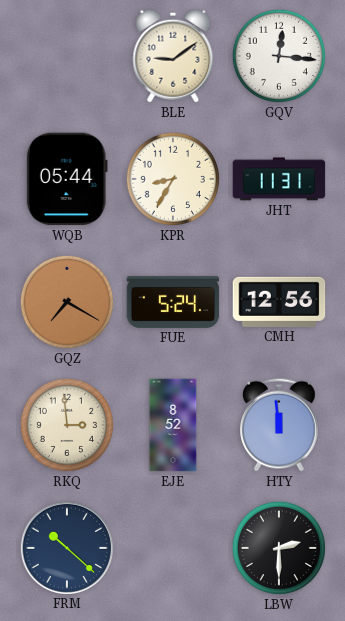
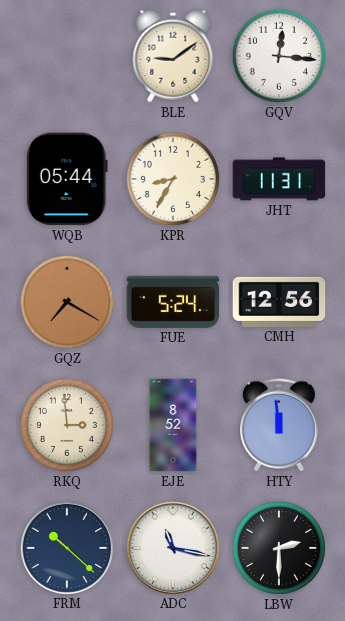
ADC: none -> 11:17 (172, 547)
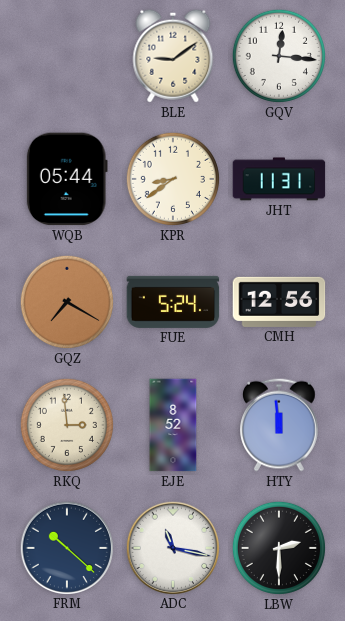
KPR: 8:35 -> 8:39 (173, 179)
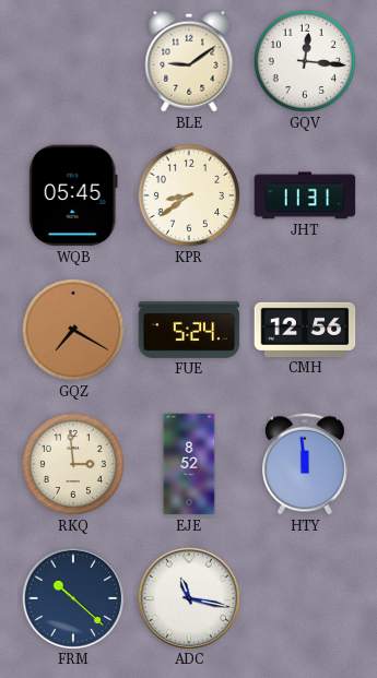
WQB: 05:44 -> 05:45 (73, 195)
LBW: 2:30 -> none (279, 548)
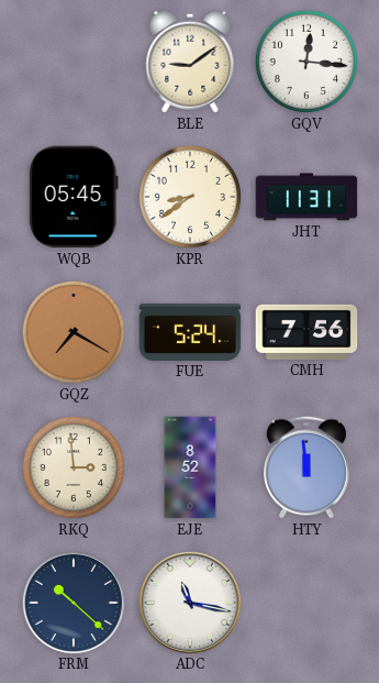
CMH: 12:56 -> 7:56 (306, 332)
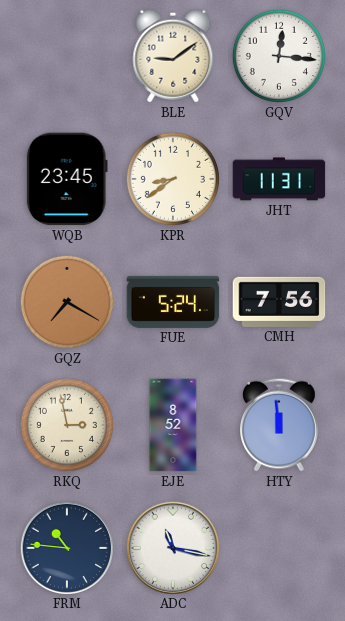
WQB: 05:45 -> 23:45 (67, 179)
RKQ: 2:59 -> 2:58 (67, 425)
FRM: 10:22 -> 10:46 (66, 547)
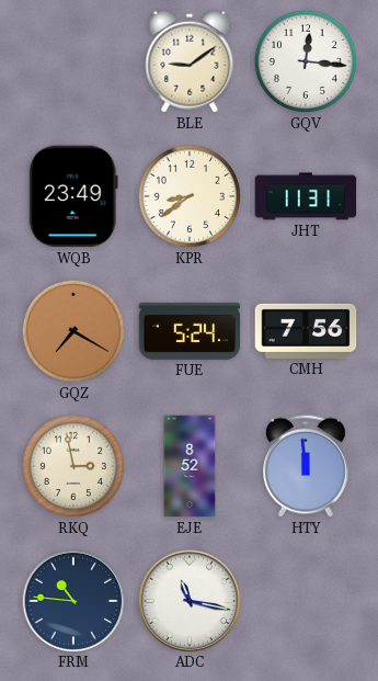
WQB: 23:45 -> 23:49 (73, 196)
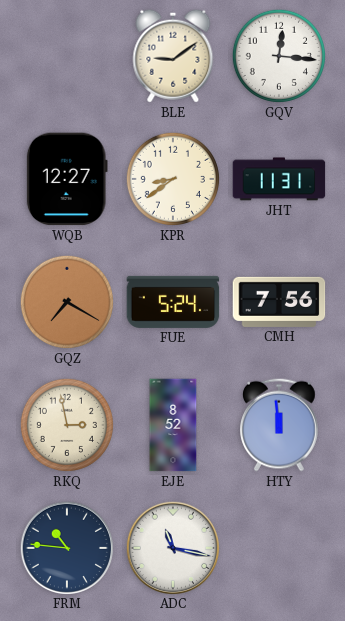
WQB: 23:49 -> 12:27 (67, 179)
